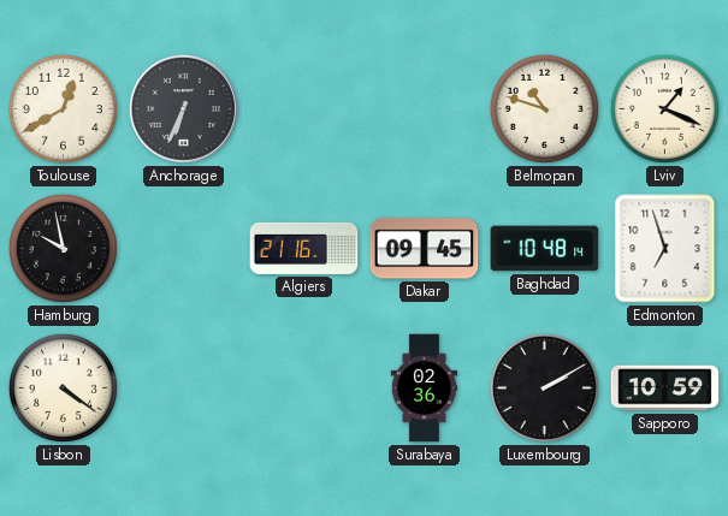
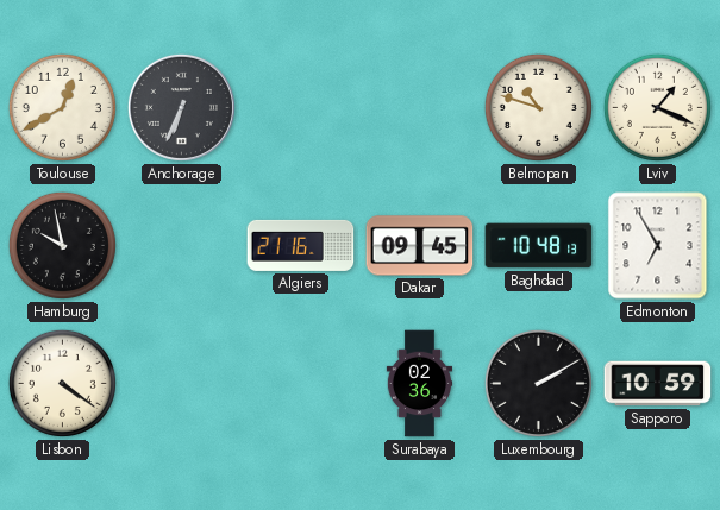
Baghdad: 10:48:14 -> 10:48:13 (539, 246)
Edmonton: 6:57 -> 6:55 (658, 246)
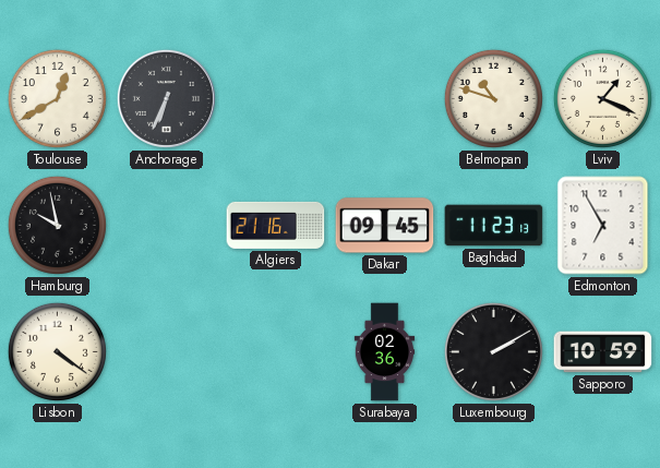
Baghdad: 10:48 -> 11:23 (494, 226)
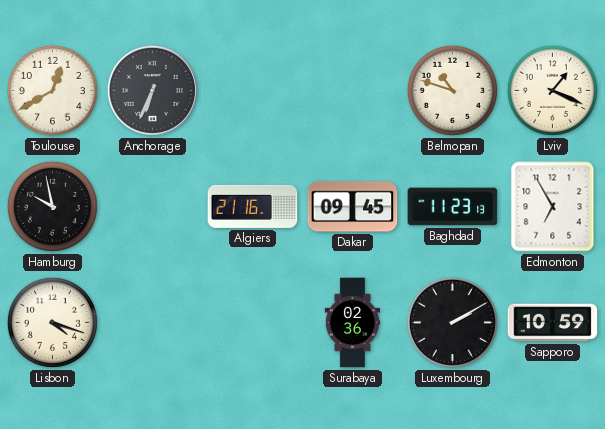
Lisbon: 4:21 -> 4:18 (52, 322)
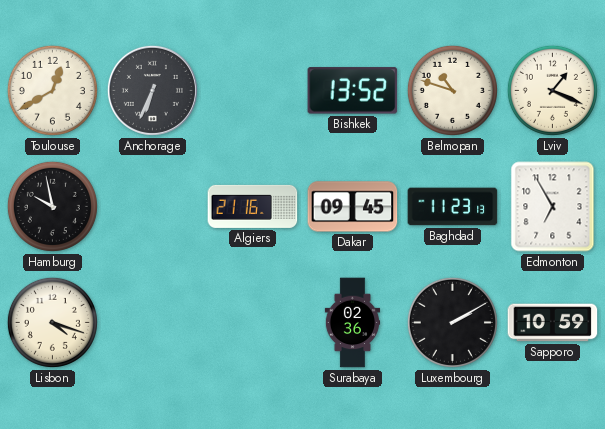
Bishkek: none -> 13:52 (353, 91)
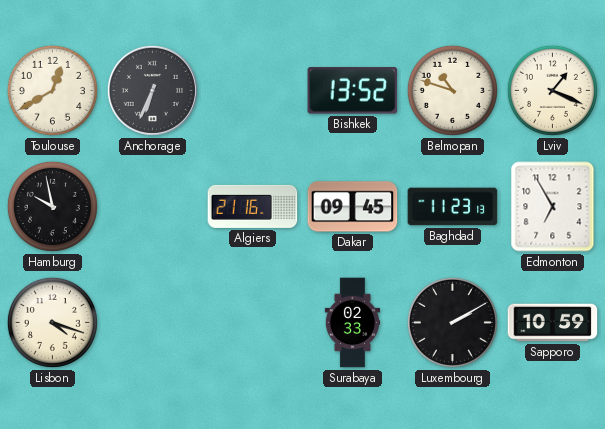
Surabaya: 02:36 -> 02:33 (353, 323)
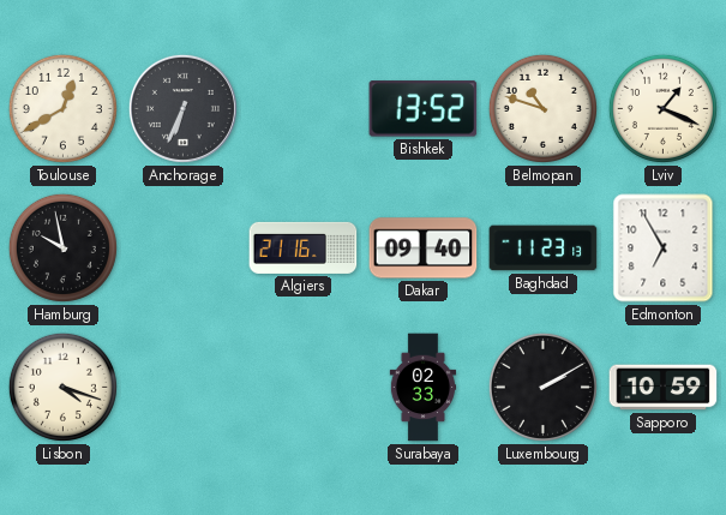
Dakar: 09:45 -> 09:40 (424, 248)
